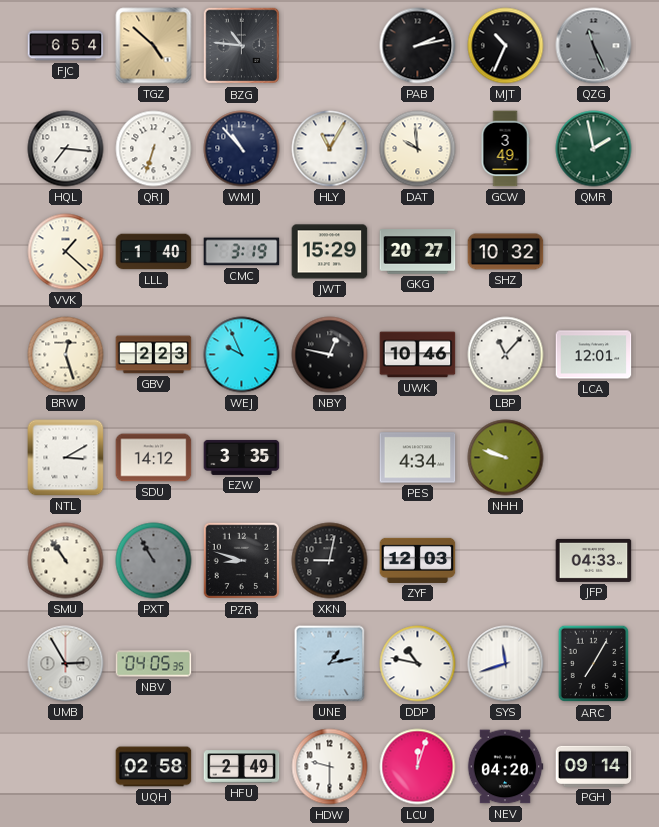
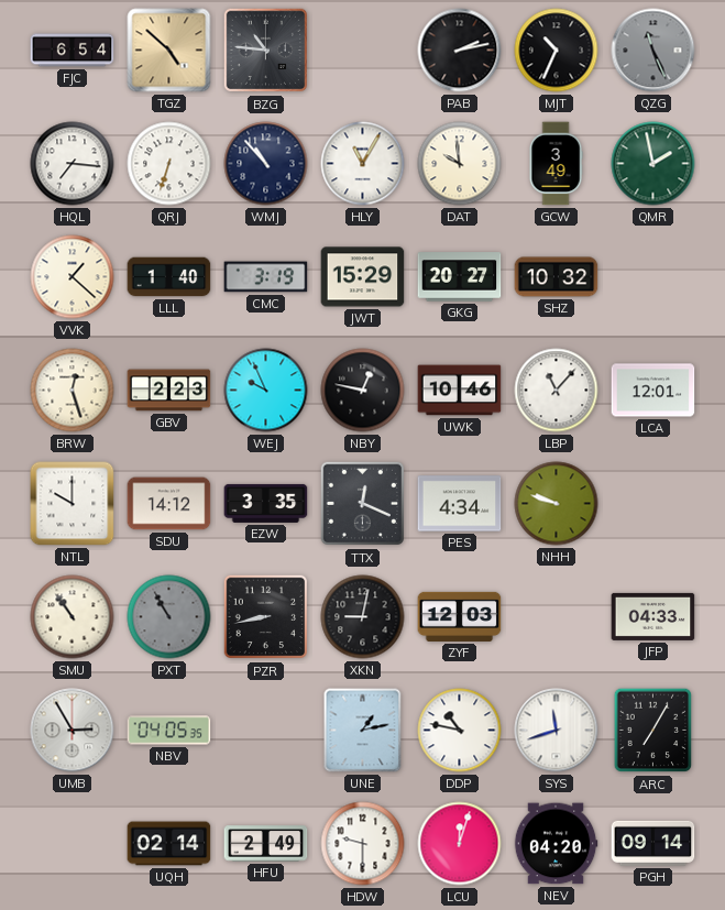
NTL: 3:10 -> 10:00 (73, 504)
TTX: none -> 12:19 (363, 504)
PZR: 8:48 -> 8:43 (266, 617)
UQH: 02:58 -> 02:14 (169, 844)
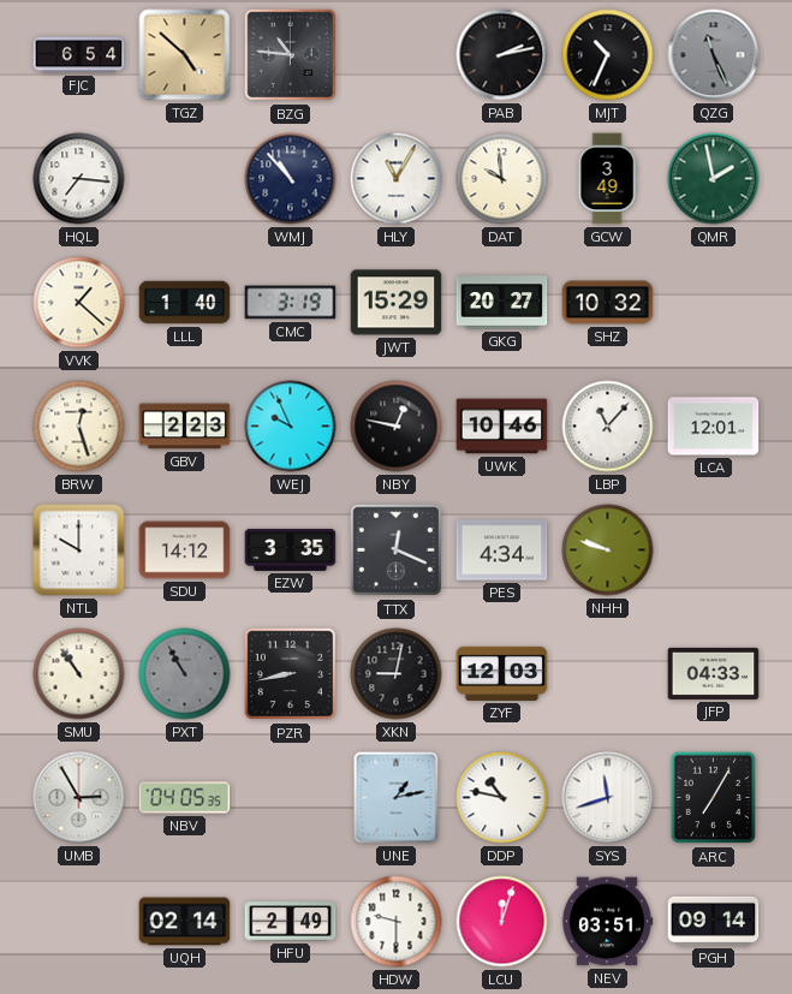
QRJ: 6:33 -> none (169, 164)
NEV: 04:20 -> 03:51 (607, 922)
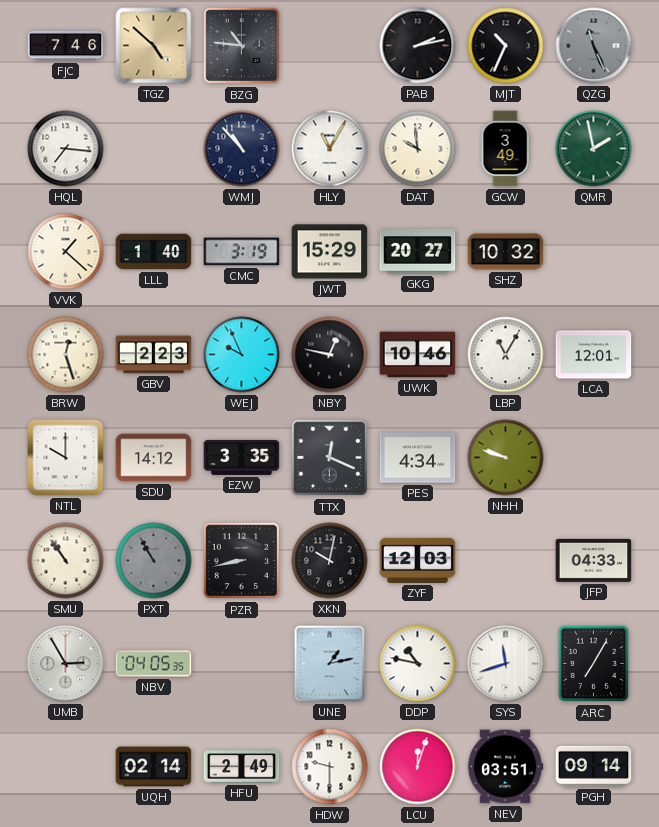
FJC: 6:54 -> 7:46 (66, 46)
LBP: 11:07 -> 11:05 (506, 355)
XKN: 9:02 -> 10:02 (330, 561)
